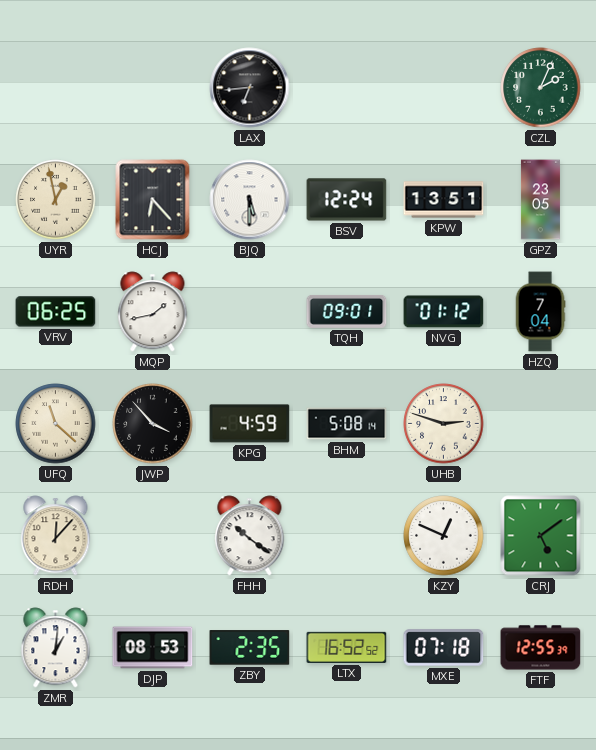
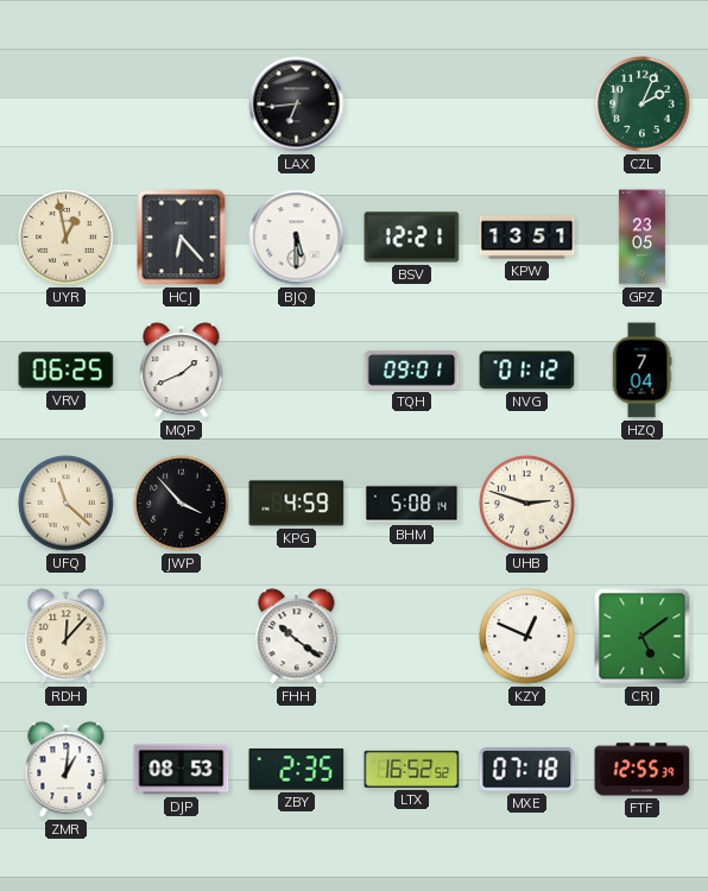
BSV: 12:24 -> 12:21 (412, 238)
MQP: 1:43 -> 1:41 (182, 371)
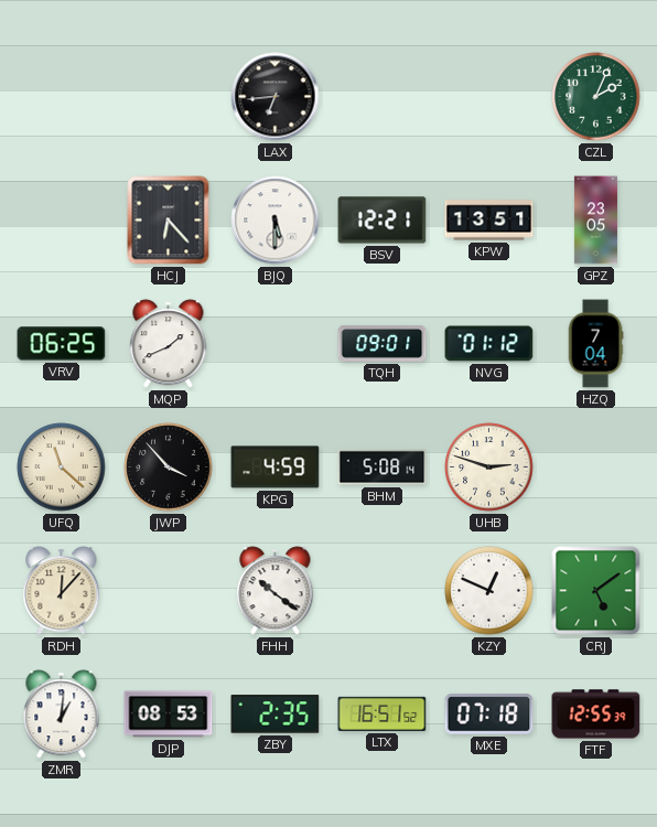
UYR: 12:58 -> none (67, 238)
LTX: 16:52 -> 16:51 (383, 713)
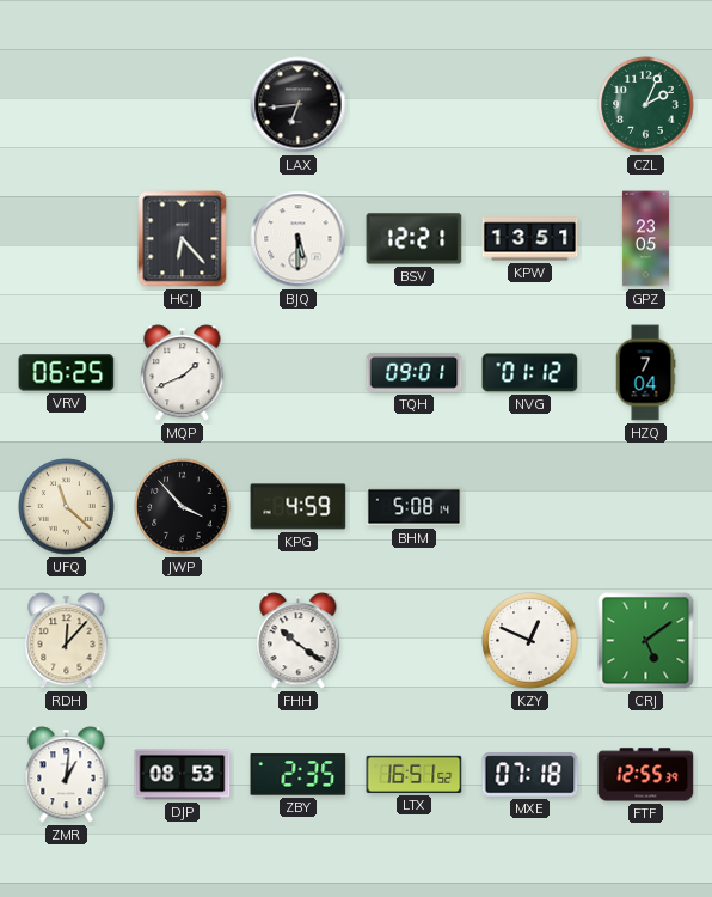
UHB: 2:48 -> none (489, 468)
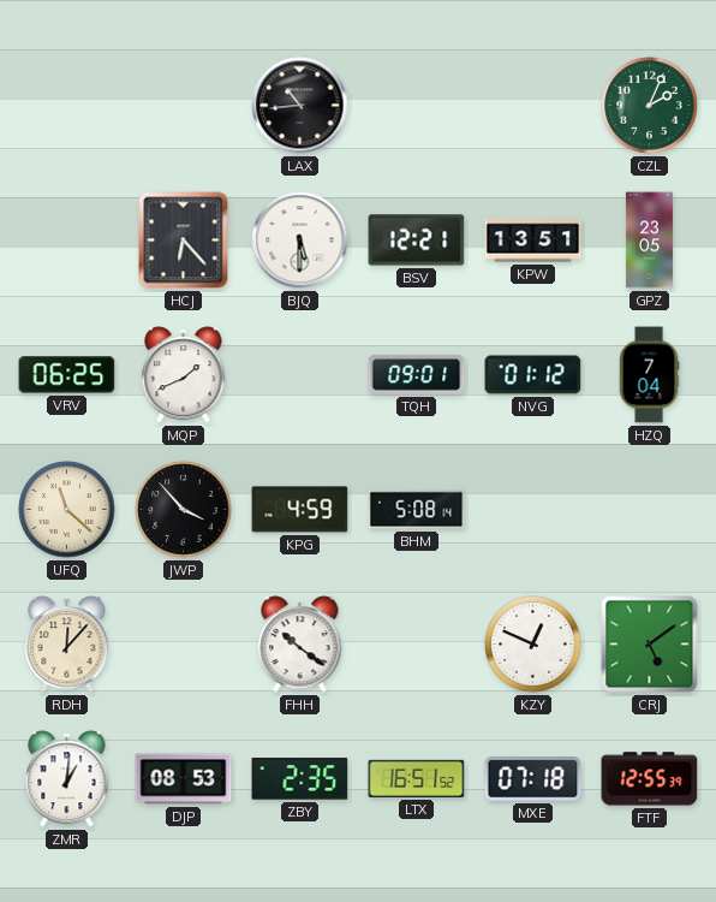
LAX: 6:44 -> 10:44 (300, 106)
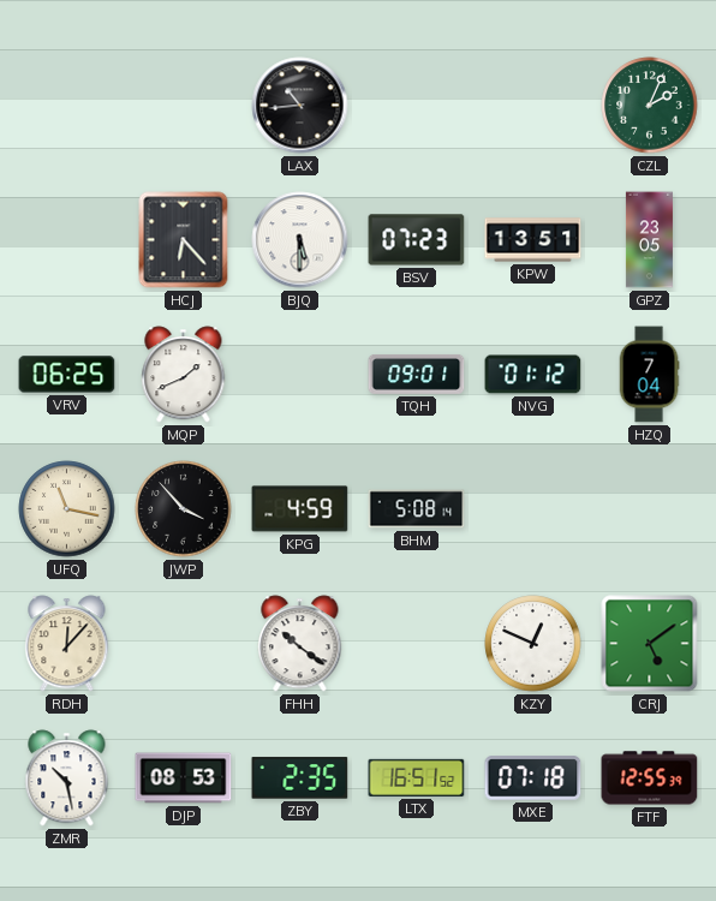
BSV: 12:21 -> 07:23 (417, 240)
UFQ: 11:22 -> 11:17 (67, 509)
ZMR: 1:01 -> 10:28 (67, 778)
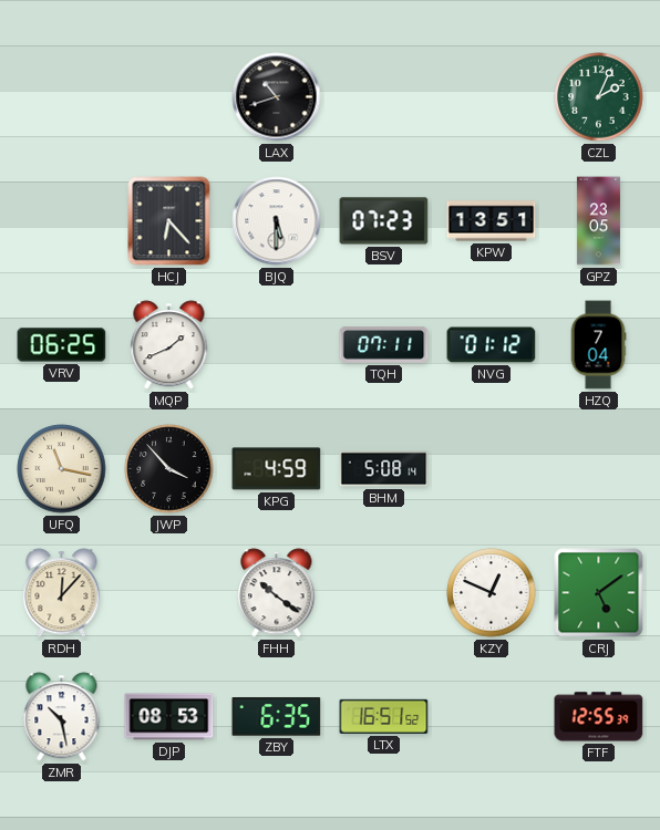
LAX: 10:44 -> 10:42 (277, 97)
TQH: 09:01 -> 07:11 (384, 344)
ZBY: 2:35 -> 6:35 (277, 717)
MXE: 07:18 -> none (533, 778)
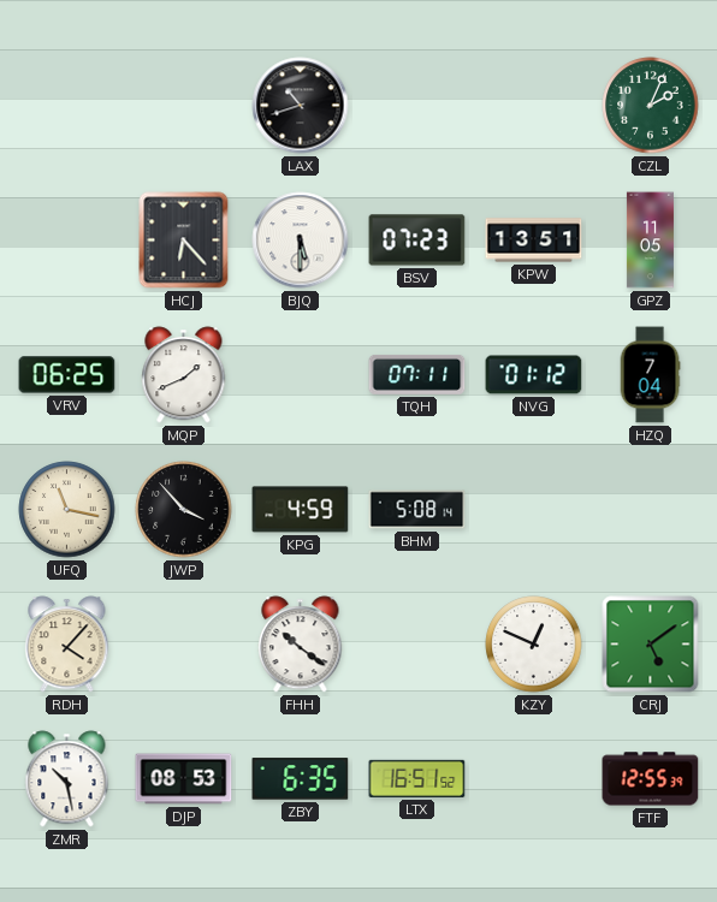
GPZ: 23:05 -> 11:05 (650, 241)
RDH: 12:07 -> 4:07 (67, 645)
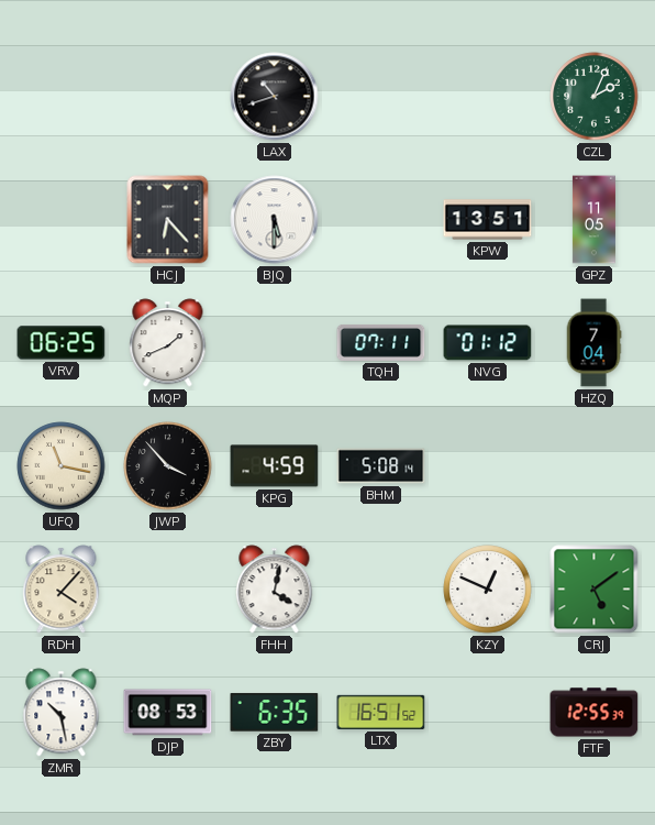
BSV: 07:23 -> none (417, 241)
FHH: 10:21 -> 4:02 (275, 590)
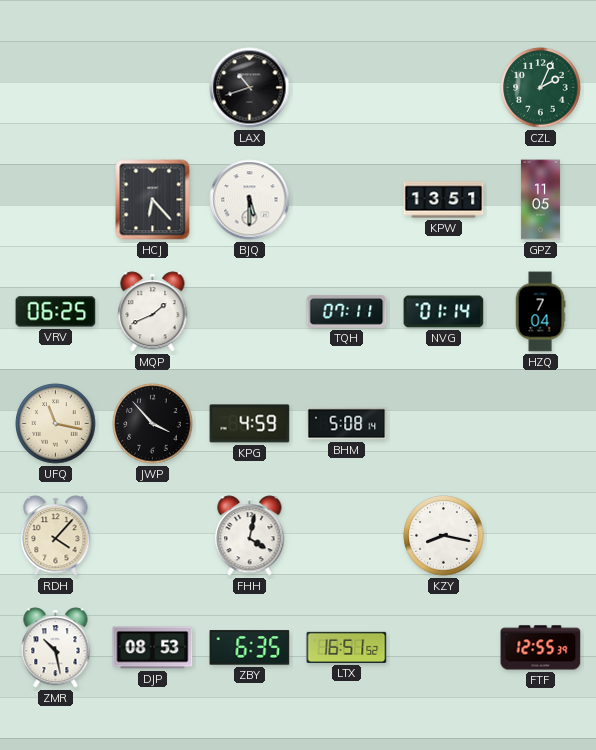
NVG: 01:12 -> 01:14 (444, 312)
KZY: 12:49 -> 8:17 (444, 536)
CRJ: 5:09 -> none (595, 590)
